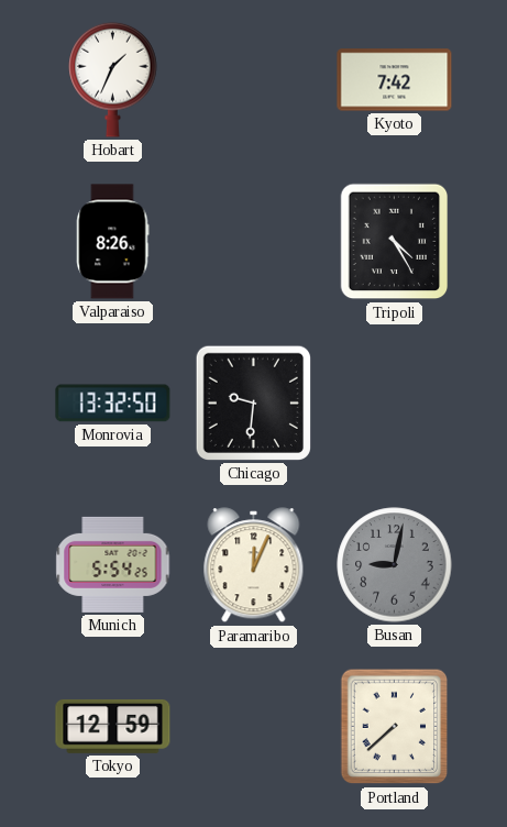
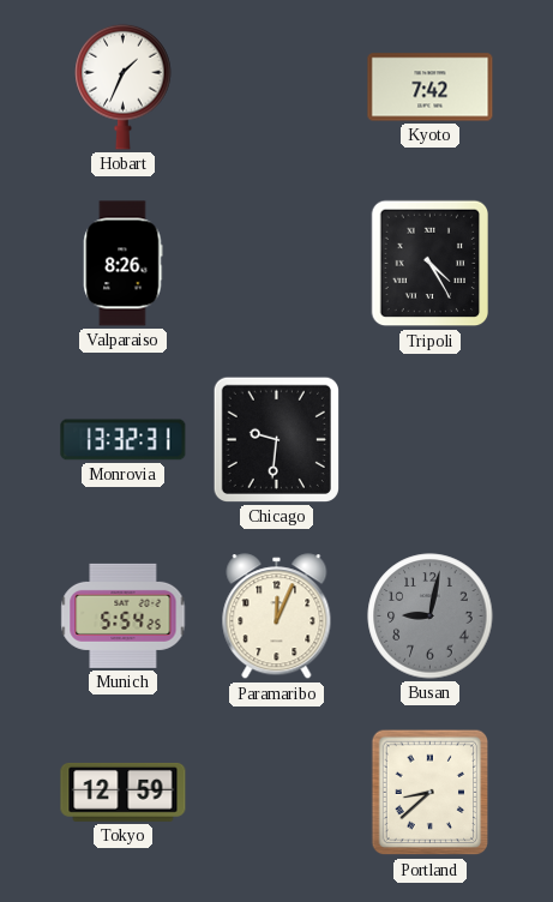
Monrovia: 13:32:50 -> 13:32:31 (124, 440)
Portland: 7:38 -> 8:38 (431, 793)
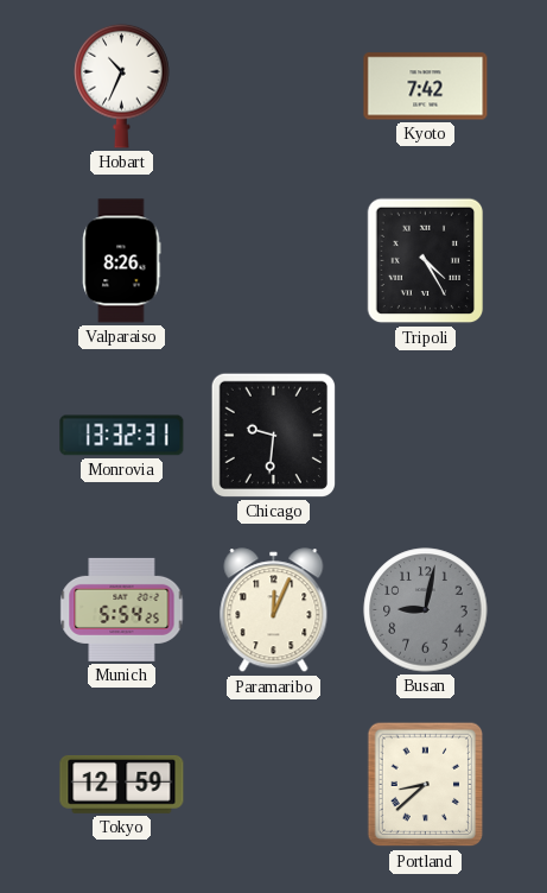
Hobart: 1:34 -> 10:34 (122, 85)
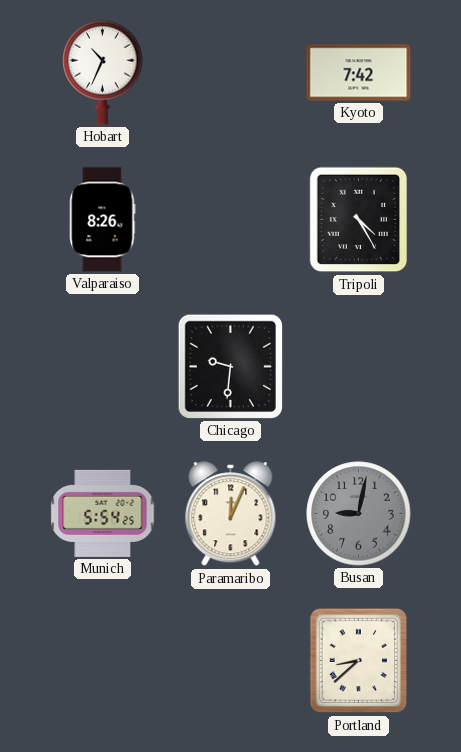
Monrovia: 13:32 -> none (122, 436)
Tokyo: 12:59 -> none (122, 784)
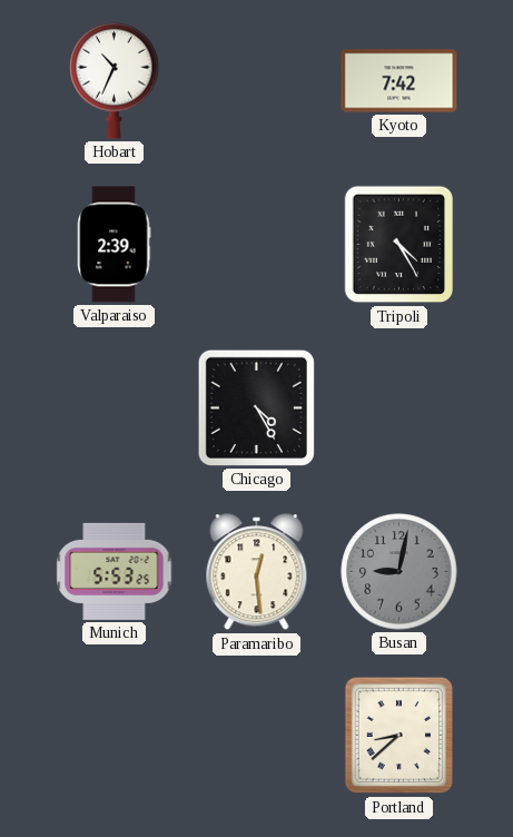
Valparaiso: 8:26 -> 2:39 (115, 245)
Chicago: 9:31 -> 4:25 (256, 407)
Munich: 5:54 -> 5:53 (115, 571)
Paramaribo: 12:04 -> 12:29 (257, 572)
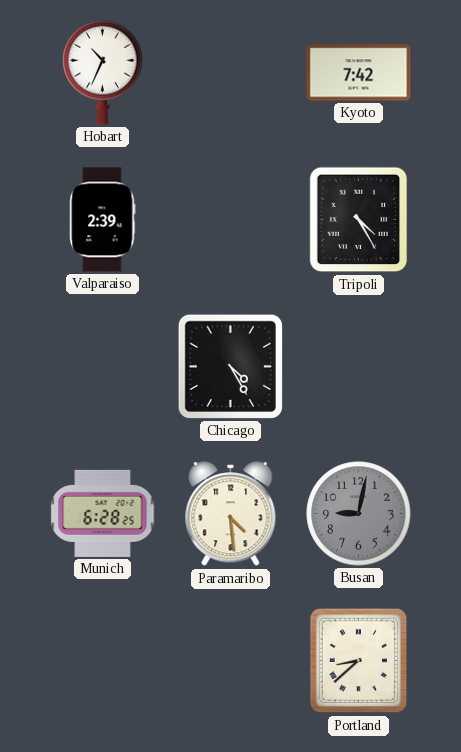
Munich: 5:53 -> 6:28 (103, 513)
Paramaribo: 12:29 -> 4:29 (231, 514)
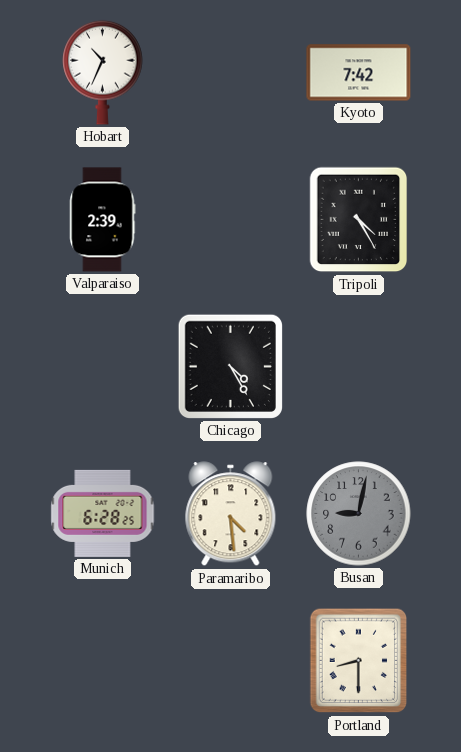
Portland: 8:38 -> 8:30 (359, 661)
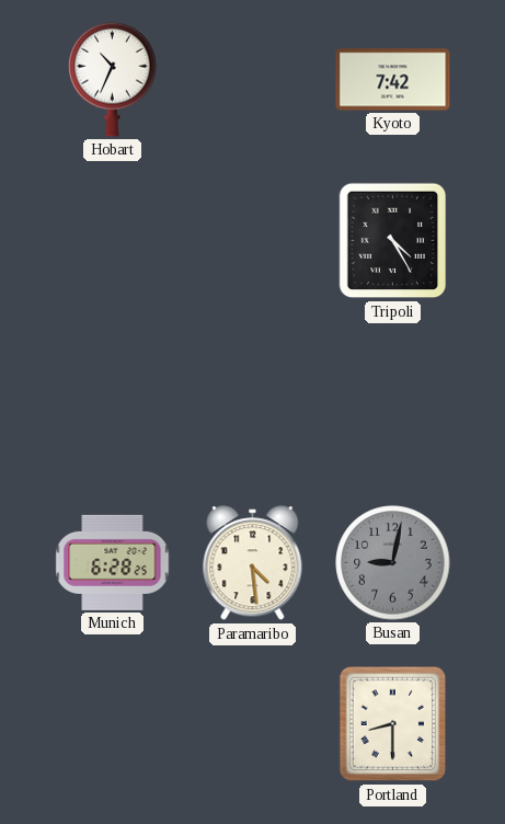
Valparaiso: 2:39 -> none (103, 220)
Chicago: 4:25 -> none (230, 366)
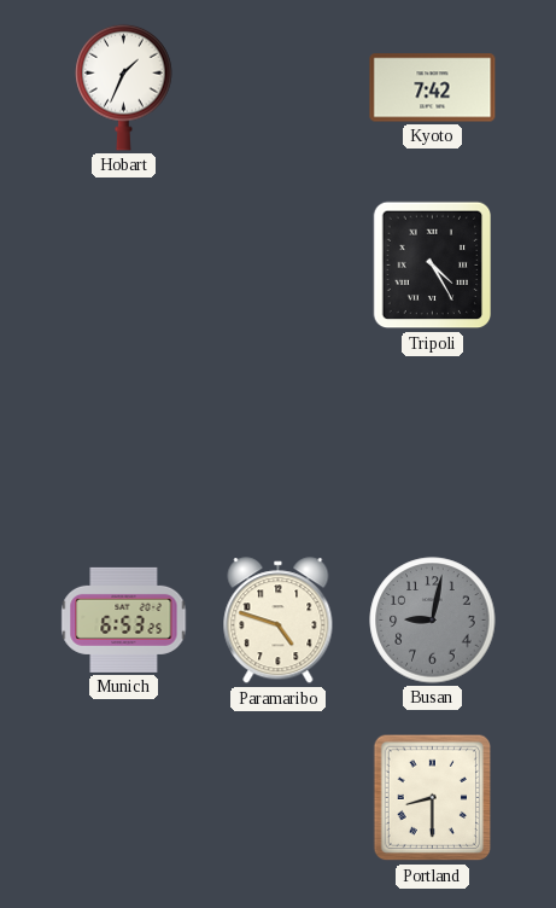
Hobart: 10:34 -> 1:34 (124, 87)
Munich: 6:28 -> 6:53 (124, 619)
Paramaribo: 4:29 -> 4:48 (279, 621)
